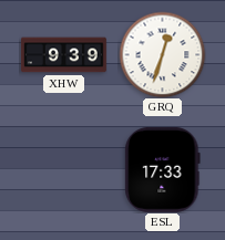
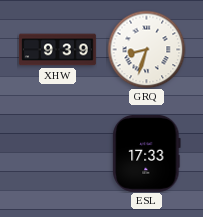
GRQ: 12:33 -> 8:33 (146, 49)
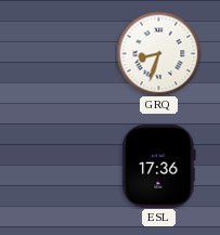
XHW: 9:39 -> none (57, 50)
ESL: 17:33 -> 17:36 (159, 166)
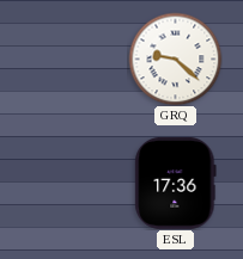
GRQ: 8:33 -> 9:22 (175, 58)
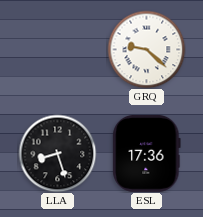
LLA: none -> 8:27 (57, 153)
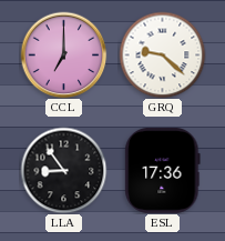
CCL: none -> 7:00 (63, 54)
LLA: 8:27 -> 8:54 (63, 170)
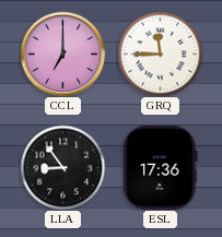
GRQ: 9:22 -> 11:45 (160, 54)
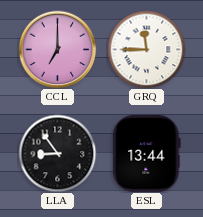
ESL: 17:36 -> 13:44 (147, 153)
